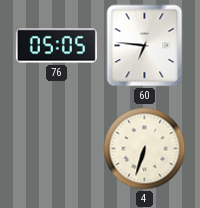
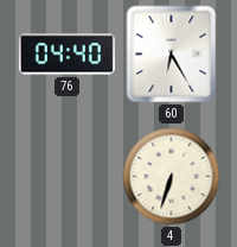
76: 05:05 -> 04:40 (66, 55)
60: 6:46 -> 6:25 (172, 55)
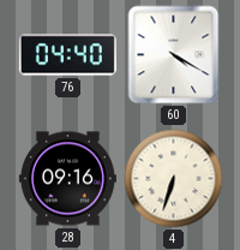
60: 6:25 -> 4:20 (174, 55)
28: none -> 09:16 (67, 179)
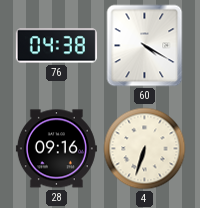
76: 04:40 -> 04:38 (56, 46)
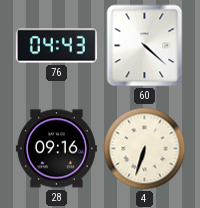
76: 04:38 -> 04:43 (56, 46)
60: 4:20 -> 4:22 (145, 46)
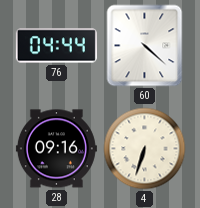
76: 04:43 -> 04:44 (56, 46)
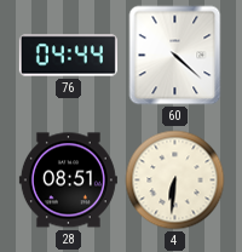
28: 09:16 -> 08:51 (68, 181)
4: 6:33 -> 6:31 (175, 181)
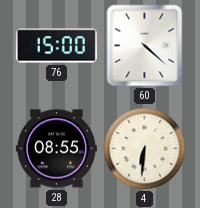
76: 04:44 -> 15:00 (56, 46)
28: 08:51 -> 08:55 (56, 149)
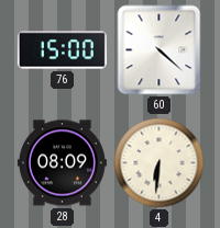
28: 08:55 -> 08:09 (62, 163)
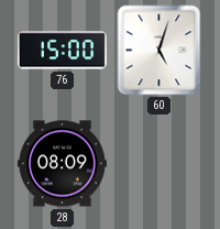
60: 4:22 -> 5:03 (159, 51)
4: 6:31 -> none (159, 163)
